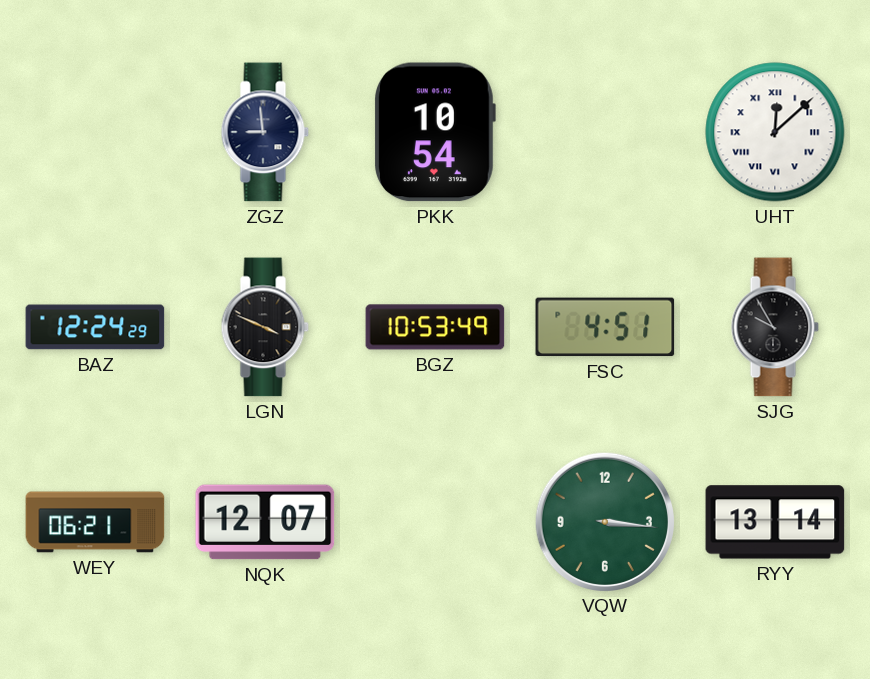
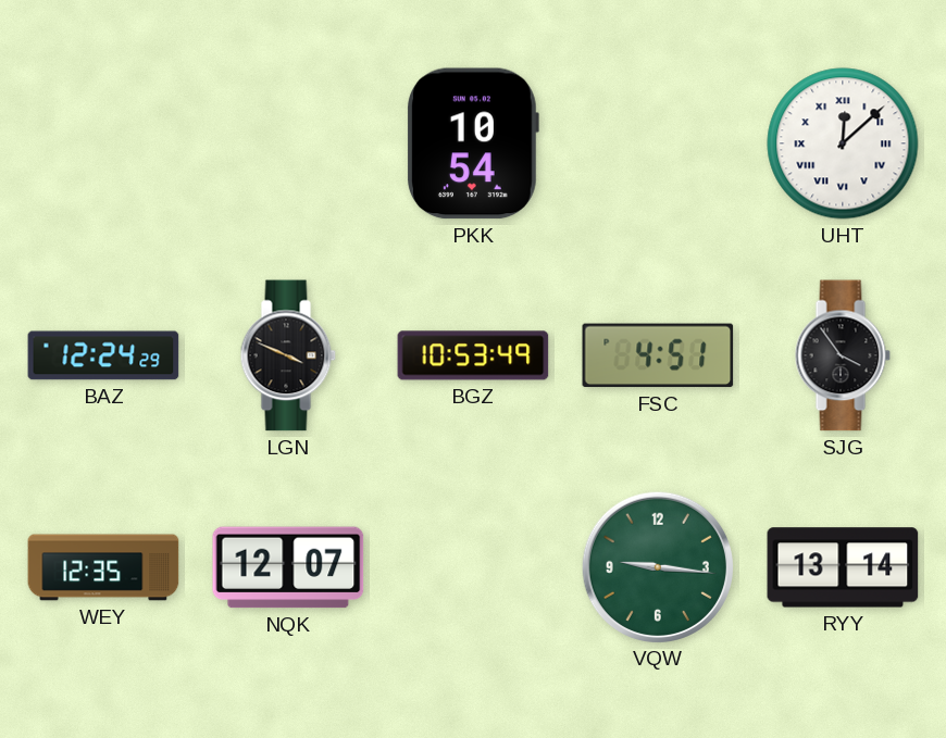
ZGZ: 8:59 -> none (265, 132)
SJG: 9:55 -> 3:54 (843, 355)
WEY: 06:21 -> 12:35 (103, 567)
VQW: 3:16 -> 9:16 (657, 566)
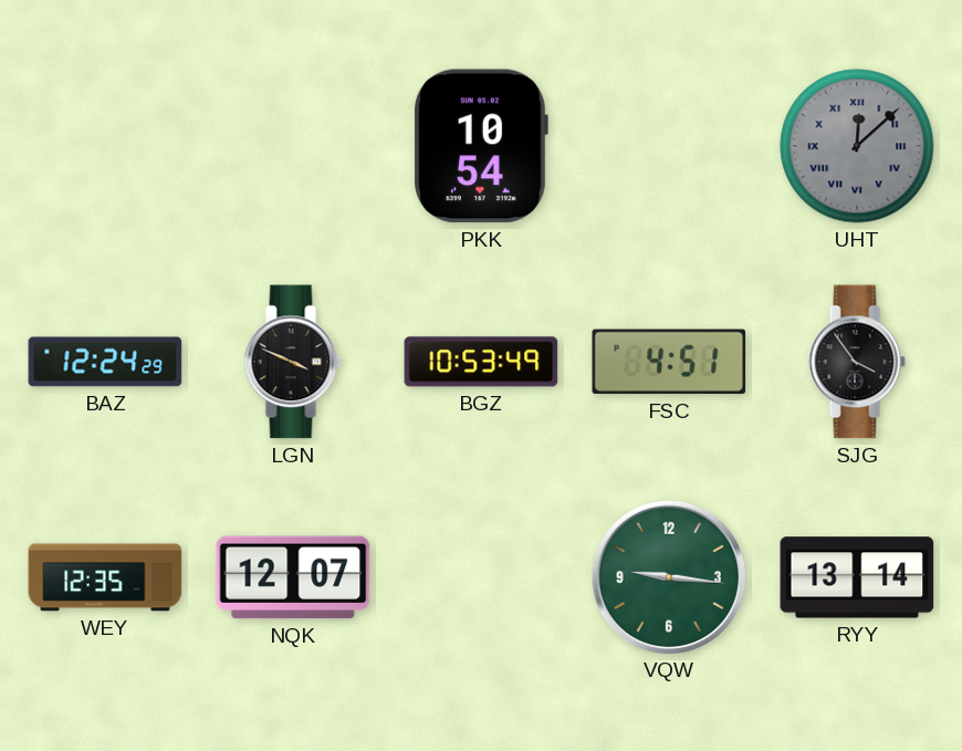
UHT dial: white -> grey (857, 146)
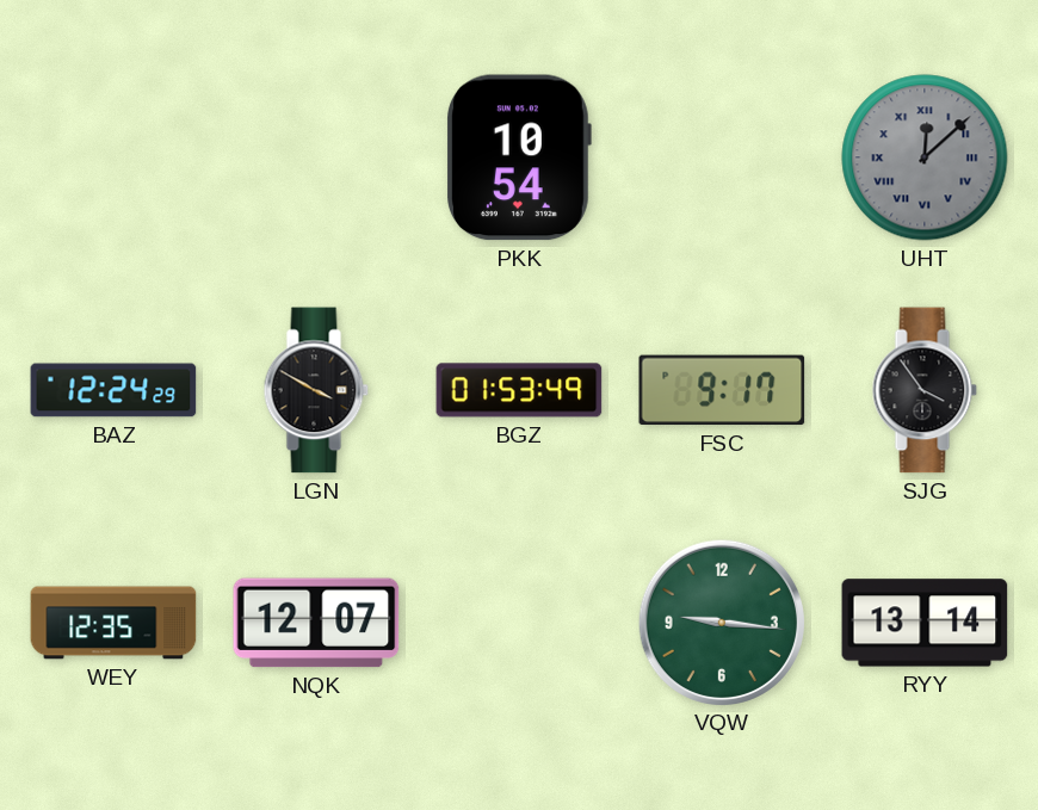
LGN: 3:49 -> 3:50 (316, 390)
BGZ: 10:53 -> 01:53 (519, 390)
FSC: 4:51 -> 9:17 (722, 390)
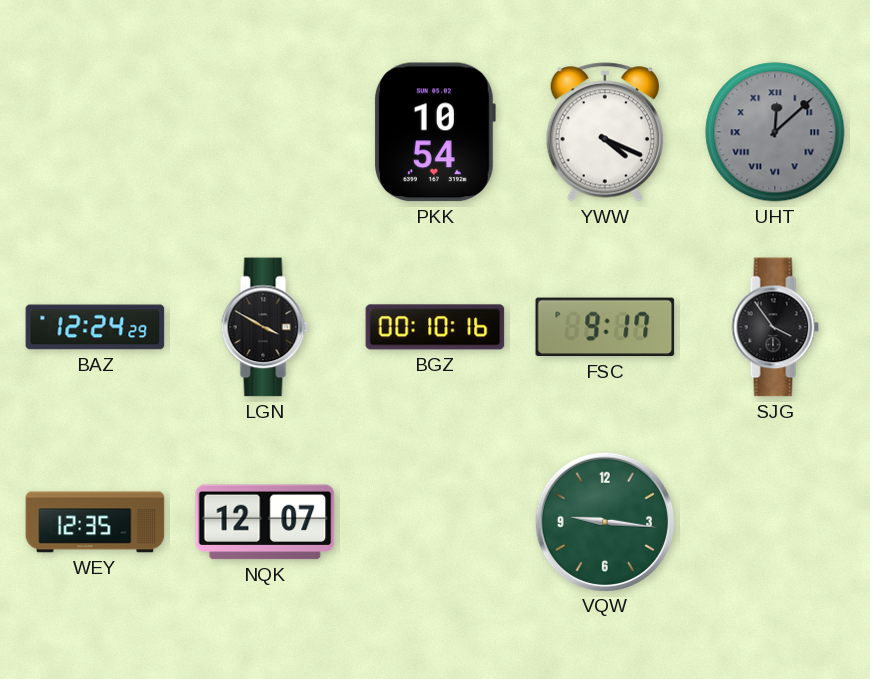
YWW: none -> 4:19 (604, 132)
BGZ: 01:53 -> 00:10 (435, 327)
RYY: 13:14 -> none (925, 623)
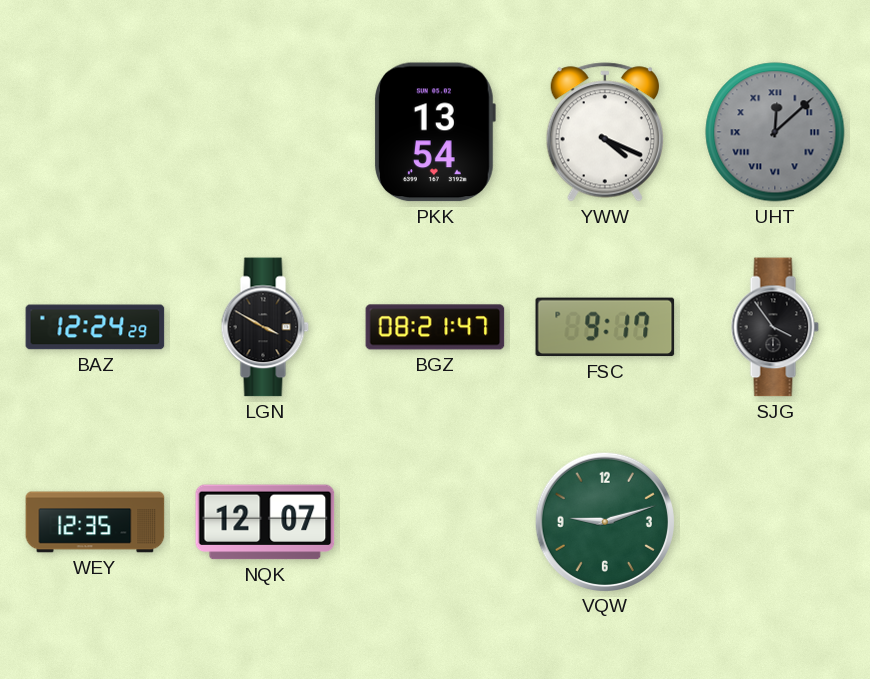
PKK: 10:54 -> 13:54 (435, 132)
BGZ: 00:10 -> 08:21 (435, 327)
VQW: 9:16 -> 9:12 (604, 521)
